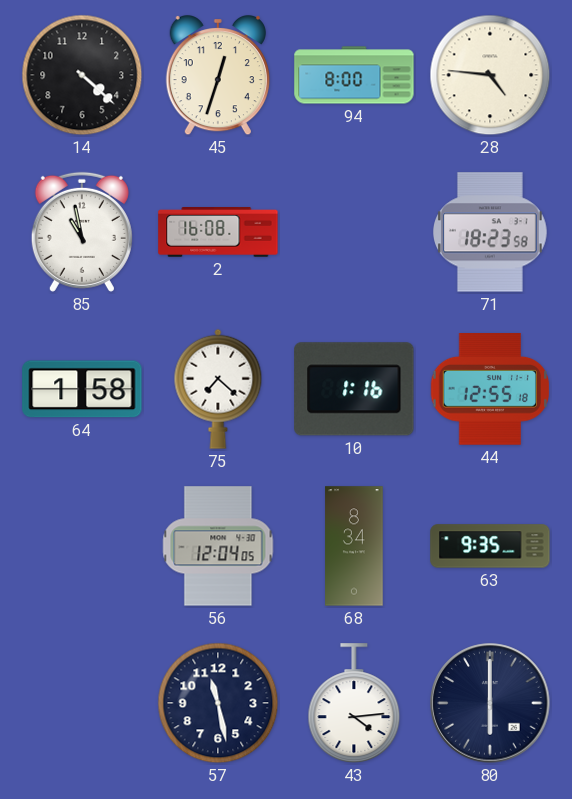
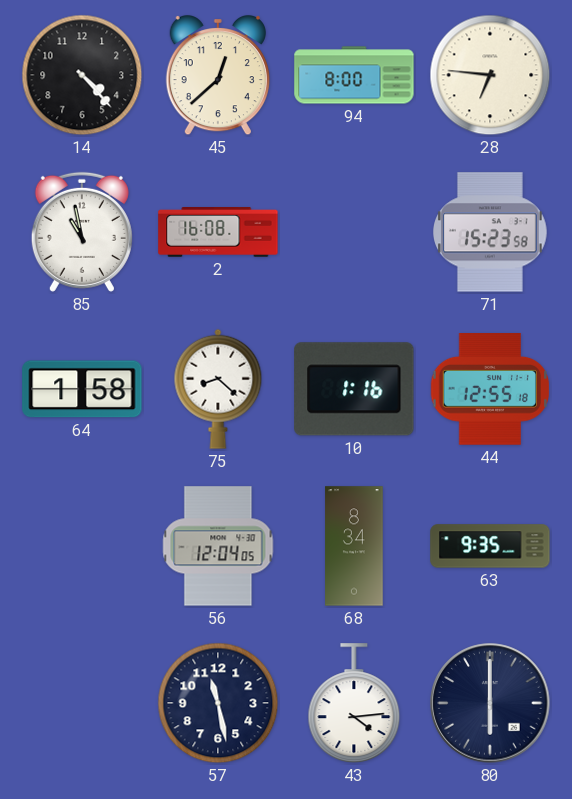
14: 4:22 -> 4:23 (82, 75)
45: 12:33 -> 12:38 (218, 75)
28: 4:46 -> 6:46 (490, 75)
71: 18:23 -> 15:23 (491, 232)
75: 7:22 -> 8:22 (218, 389)
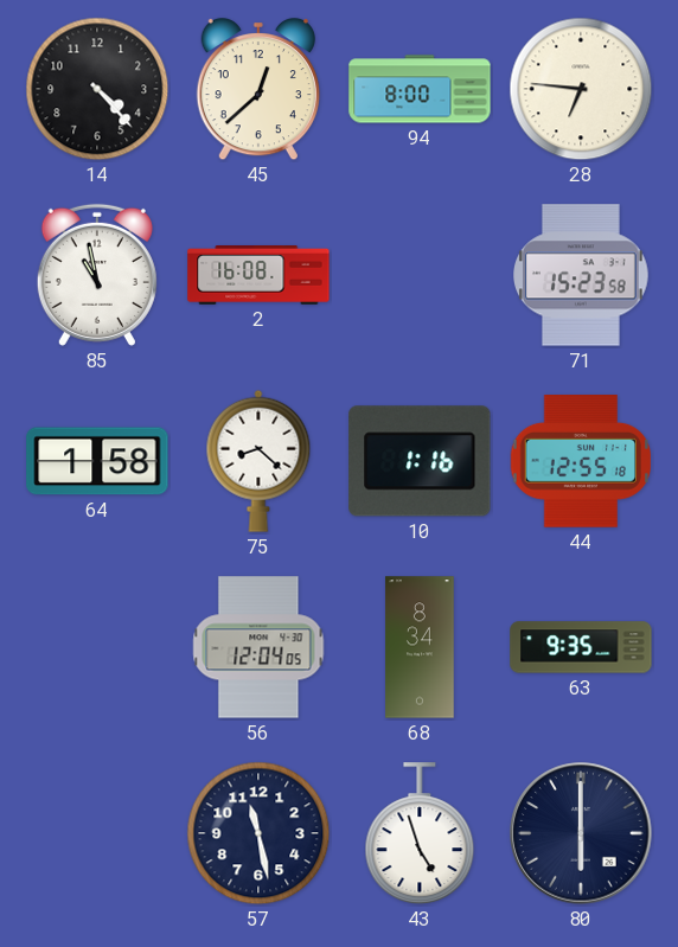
43: 4:14 -> 4:57 (420, 834)
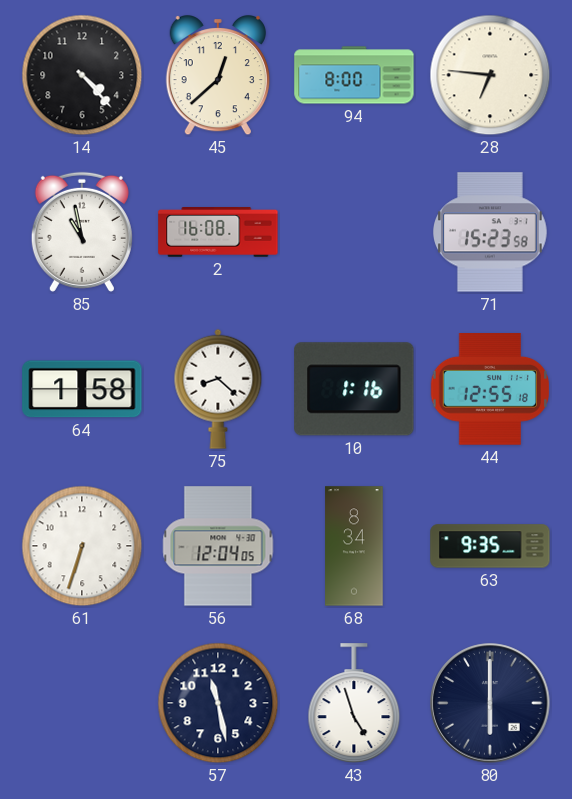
61: none -> 6:33 (82, 546)
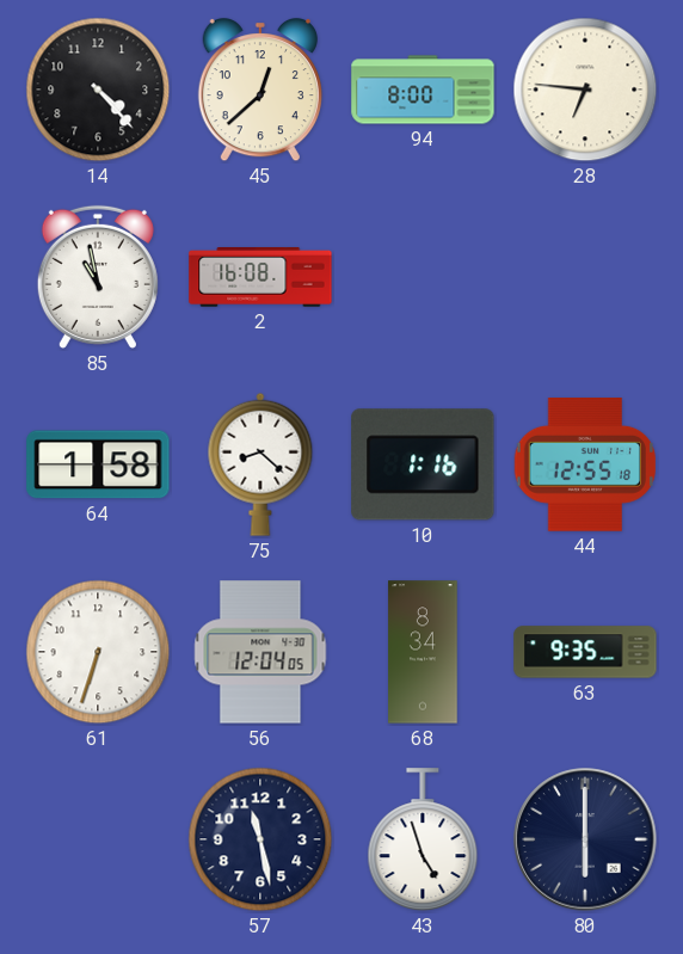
71: 15:23 -> none (491, 232)
